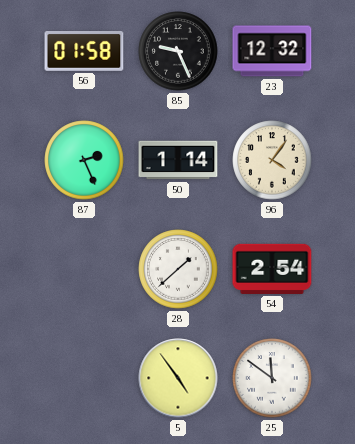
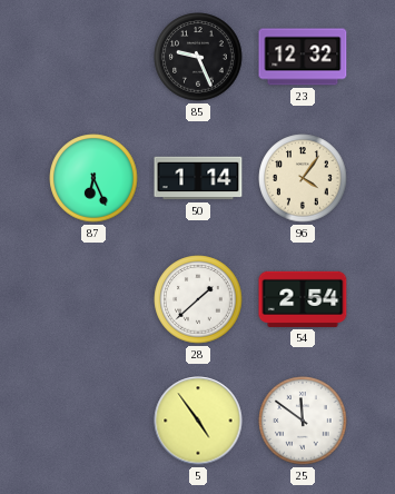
56: 01:58 -> none (84, 52)
87: 2:26 -> 6:26 (93, 178)
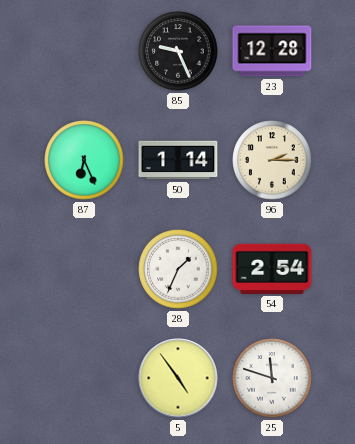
23: 12:32 -> 12:28 (272, 51)
96: 4:06 -> 2:15 (272, 160)
28: 1:38 -> 1:34 (178, 269)
25: 11:51 -> 11:48 (272, 378)
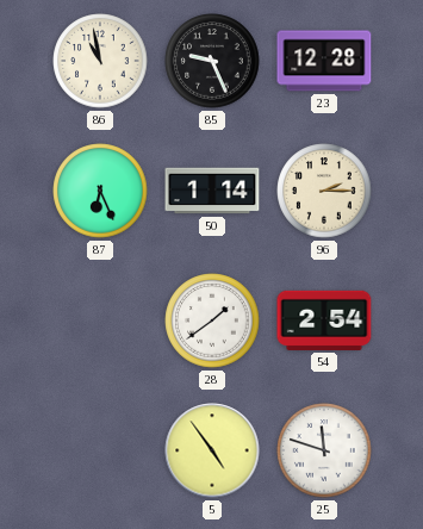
86: none -> 10:58 (100, 61)
28: 1:34 -> 1:39 (212, 320)
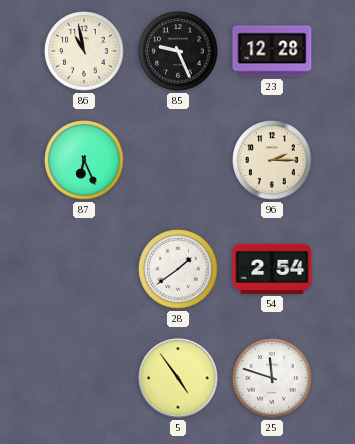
50: 1:14 -> none (212, 191)
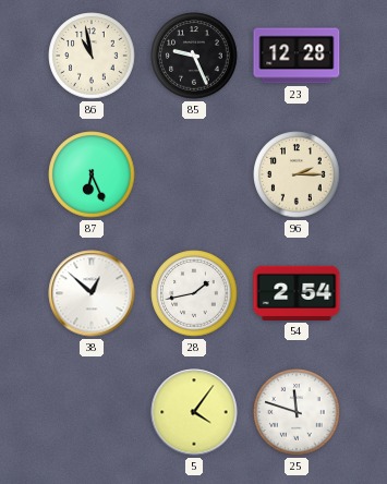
38: none -> 12:52 (92, 293)
28: 1:39 -> 1:43 (194, 293)
5: 4:54 -> 4:06 (194, 412)
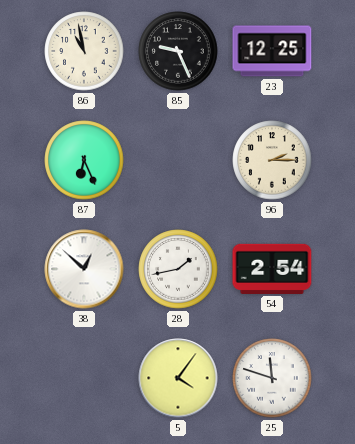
23: 12:28 -> 12:25 (272, 51)
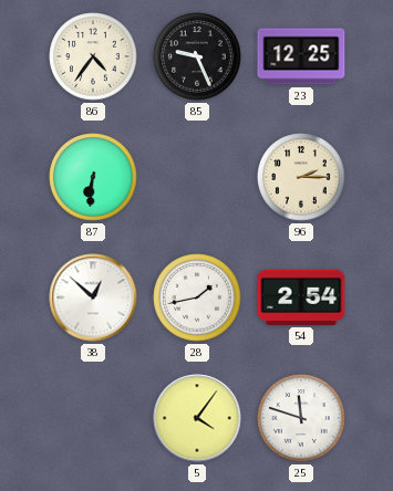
86: 10:58 -> 4:36 (93, 56)
87: 6:26 -> 6:31 (93, 177)
